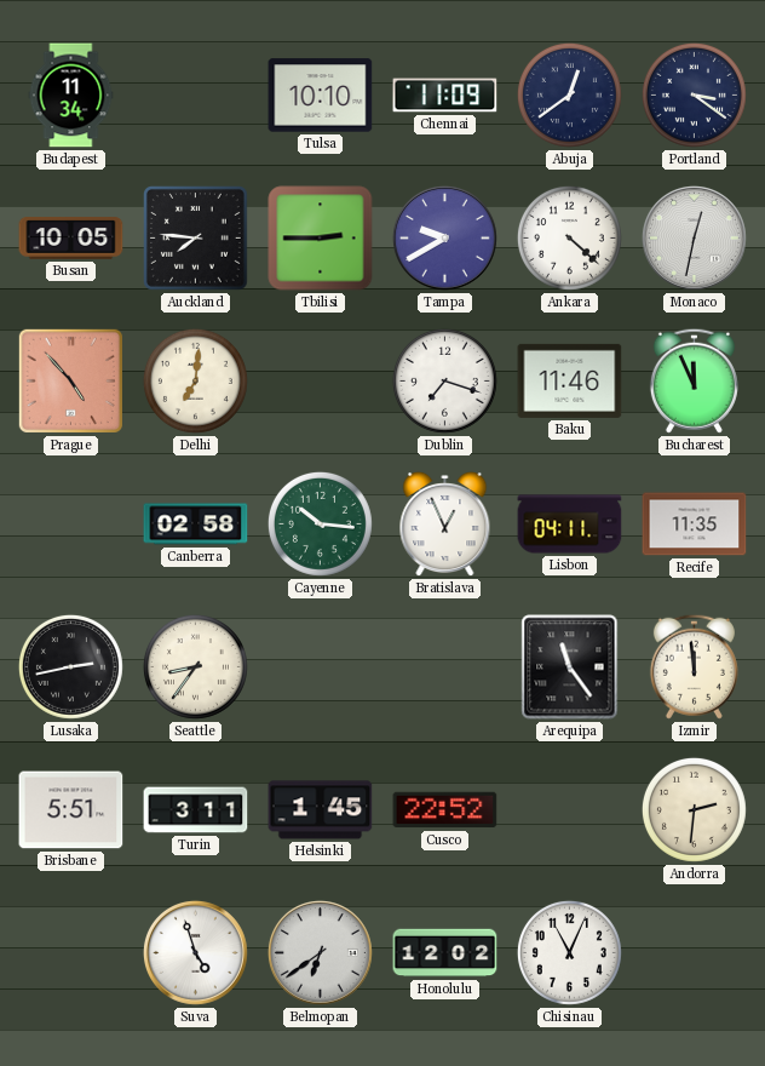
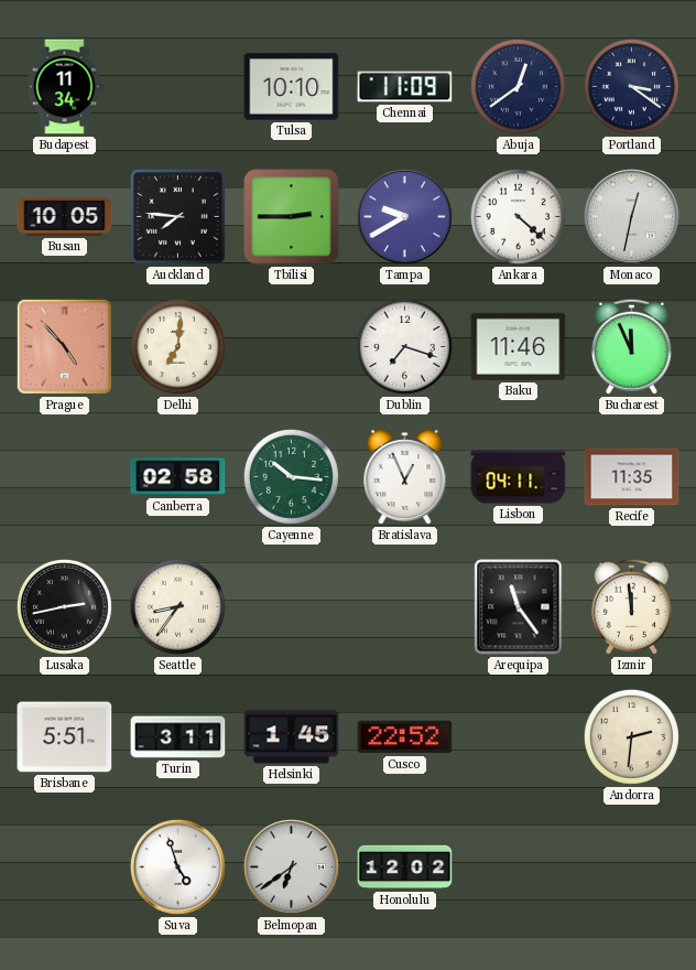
Chisinau: 11:04 -> none (569, 952)
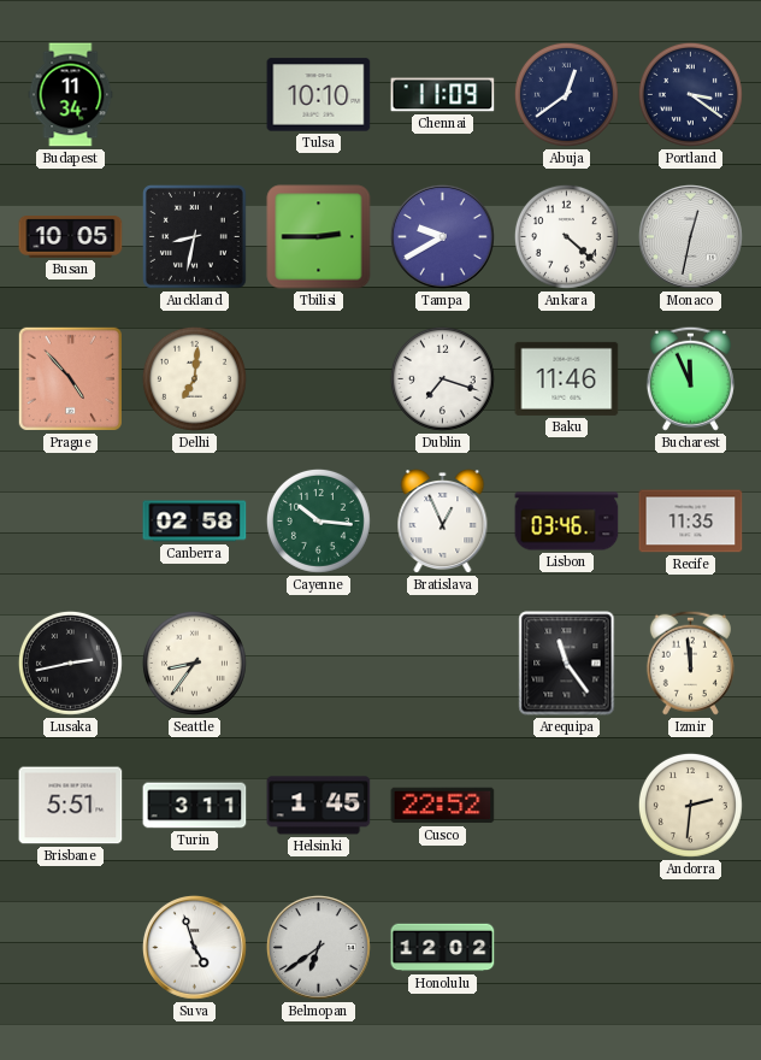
Auckland: 7:46 -> 8:32 (195, 237)
Lisbon: 04:11 -> 03:46 (567, 522)
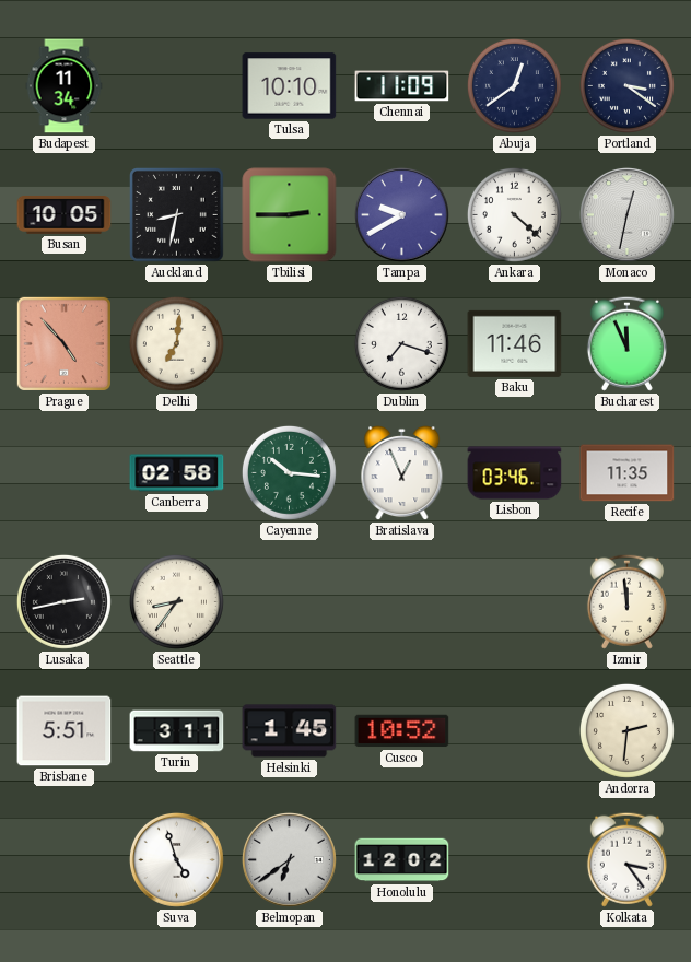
Arequipa: 11:24 -> none (567, 664)
Cusco: 22:52 -> 10:52 (402, 731)
Kolkata: none -> 3:24 (626, 859)
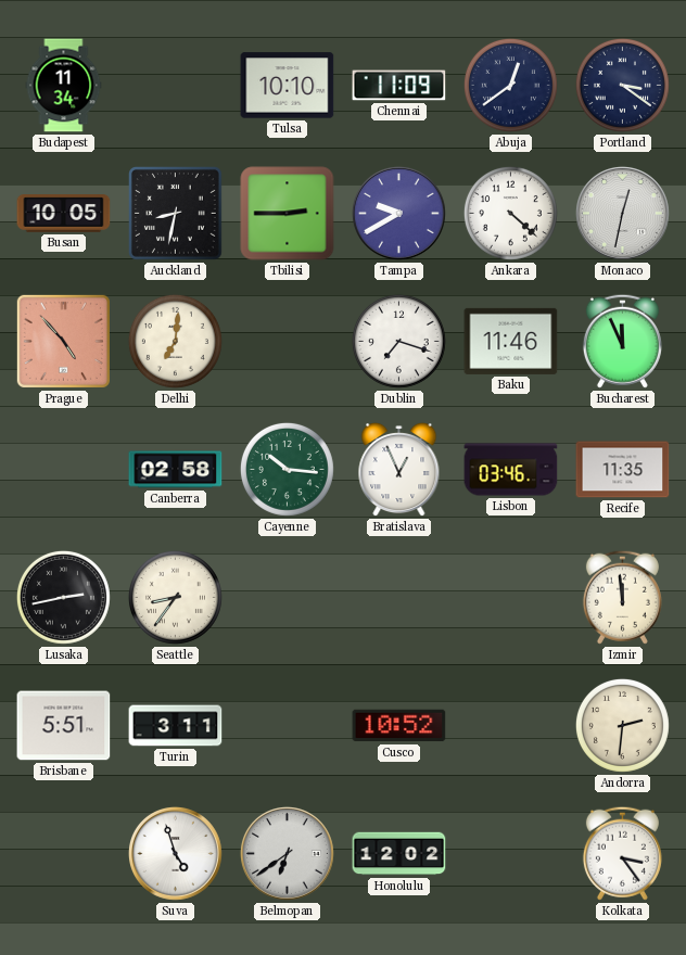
Helsinki: 1:45 -> none (290, 731)
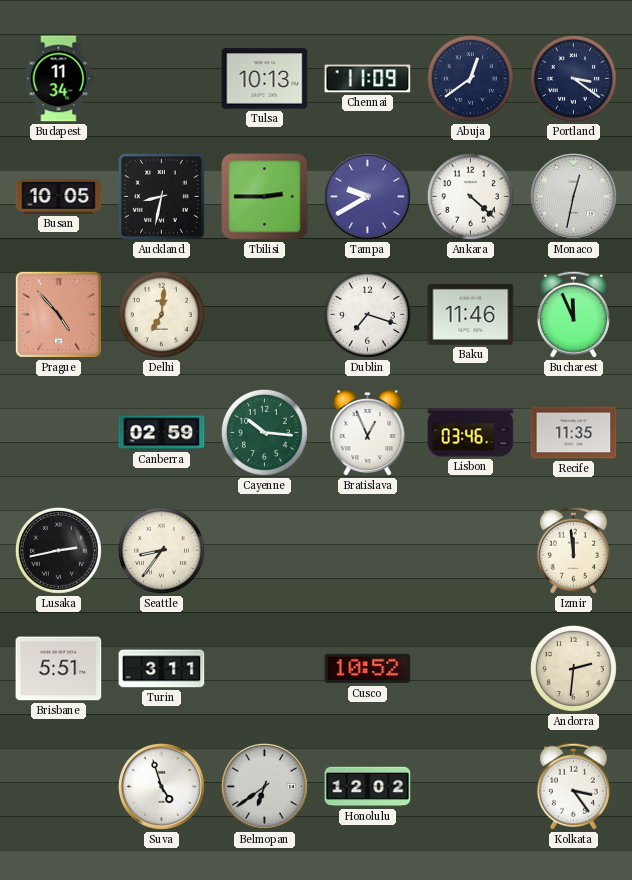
Tulsa: 10:10 -> 10:13 (265, 79)
Canberra: 02:58 -> 02:59 (162, 433)
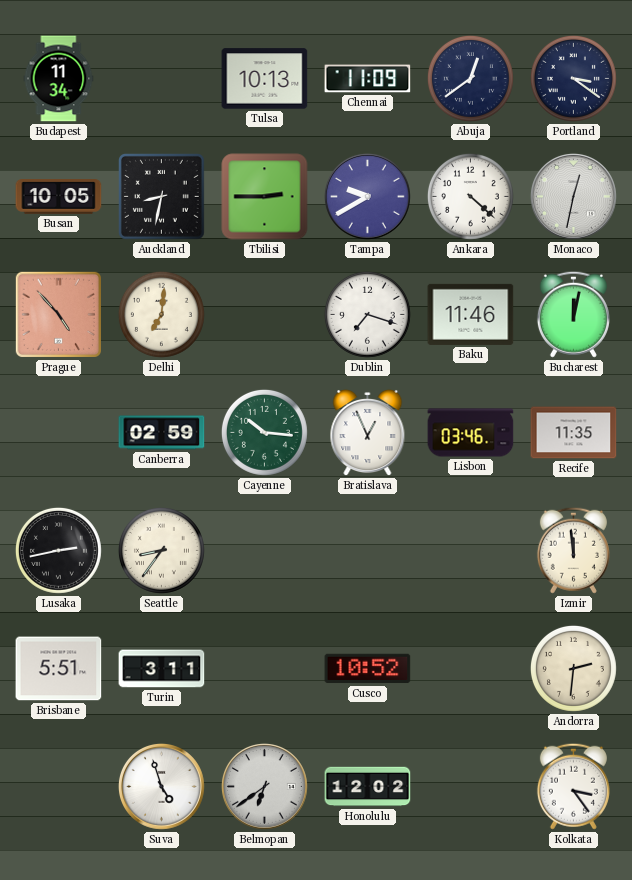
Bucharest: 11:56 -> 12:02 (573, 314)
